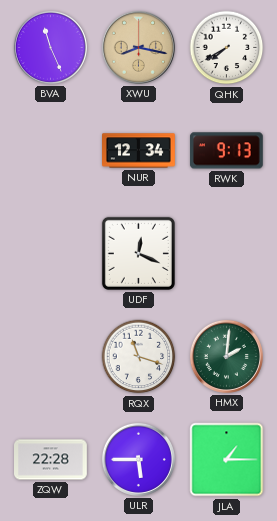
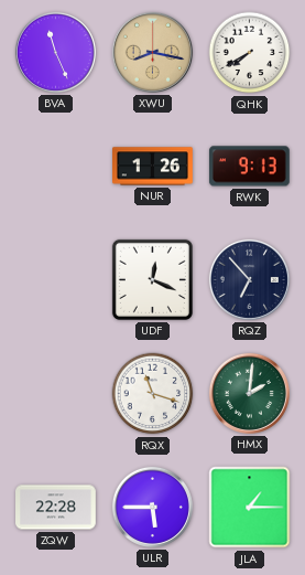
NUR: 12:34 -> 1:26 (153, 167)
RQZ: none -> 6:53 (249, 279)
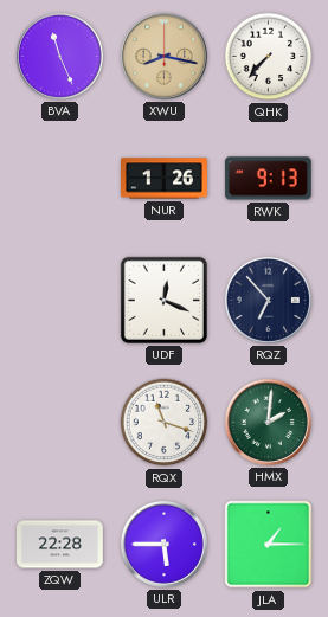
QHK: 7:40 -> 7:37 (269, 57)
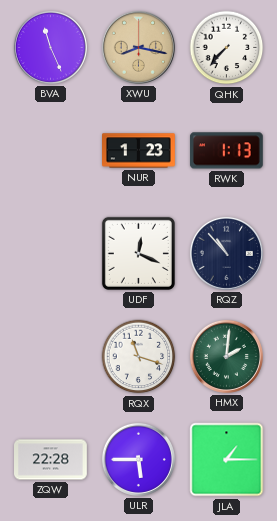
NUR: 1:26 -> 1:23 (139, 151)
RWK: 9:13 -> 1:13 (226, 151)
RQZ: 6:53 -> 10:53 (226, 253)
